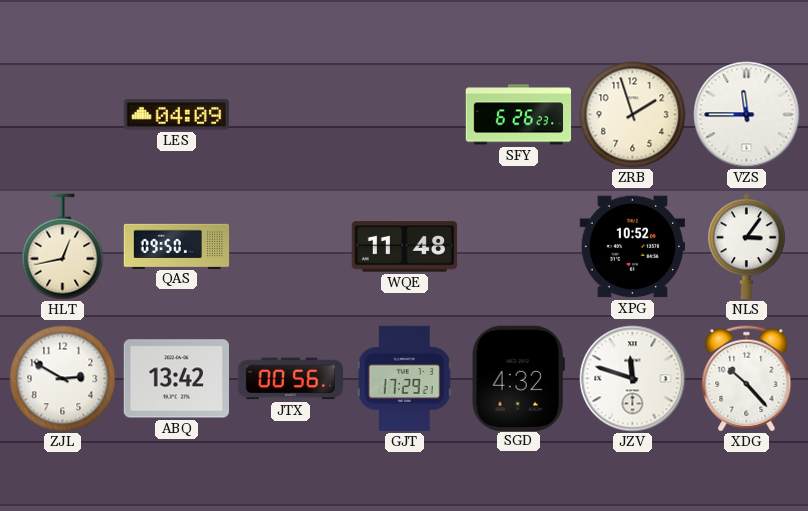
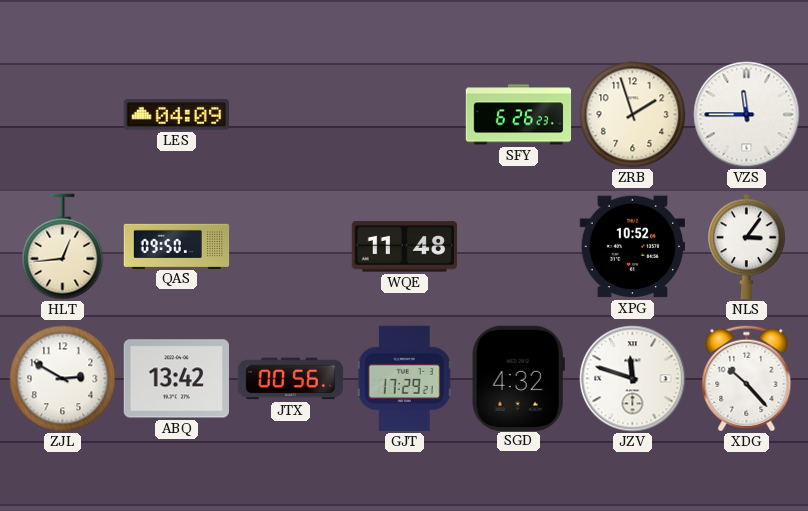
HLT: 12:43 -> 12:44 (63, 247)
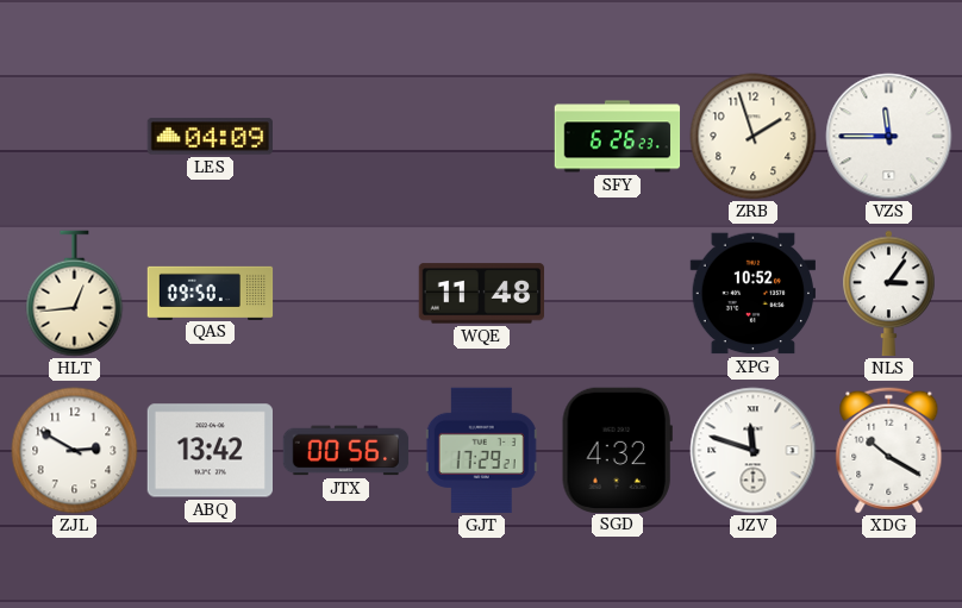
XDG: 10:23 -> 10:20 (889, 451)
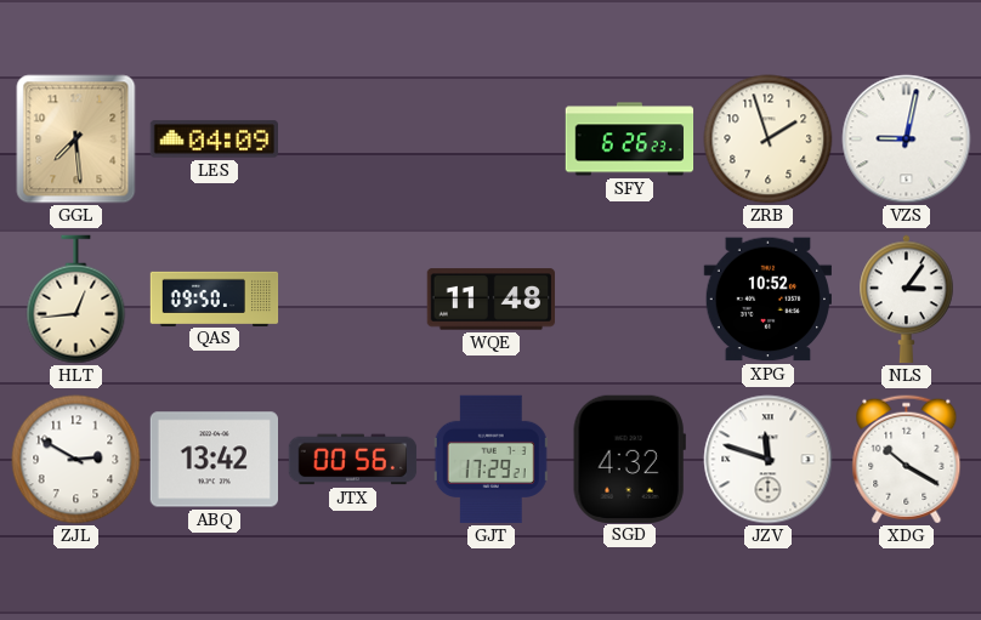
GGL: none -> 7:29 (76, 140)
VZS: 11:45 -> 9:02 (907, 140)
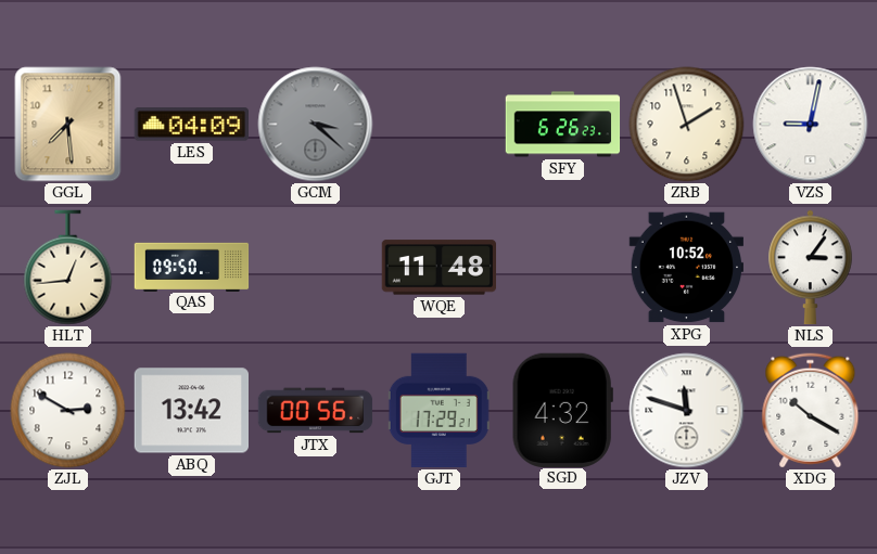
GCM: none -> 3:22 (316, 125)
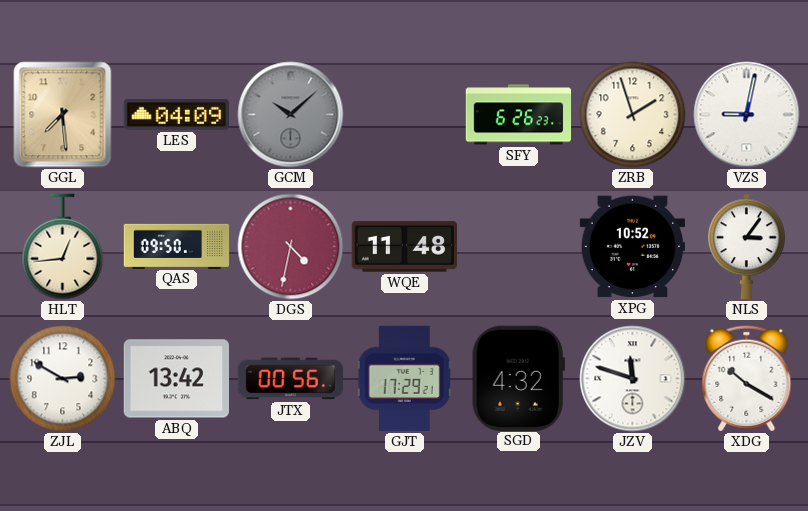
GCM: 3:22 -> 10:08 (291, 115)
DGS: none -> 4:32 (291, 247)
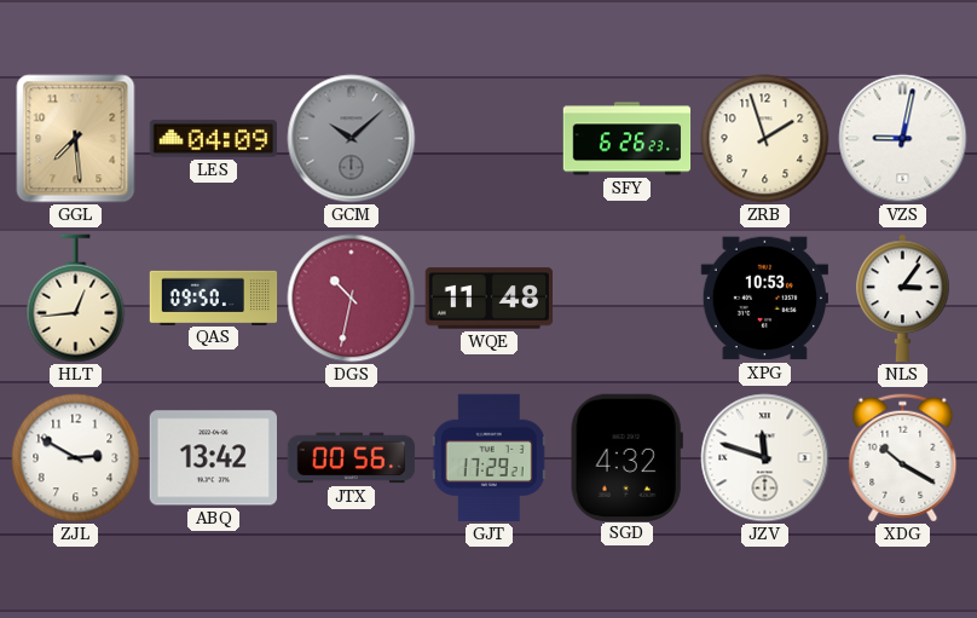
DGS: 4:32 -> 10:32 (352, 299)
XPG: 10:52 -> 10:53 (764, 299)
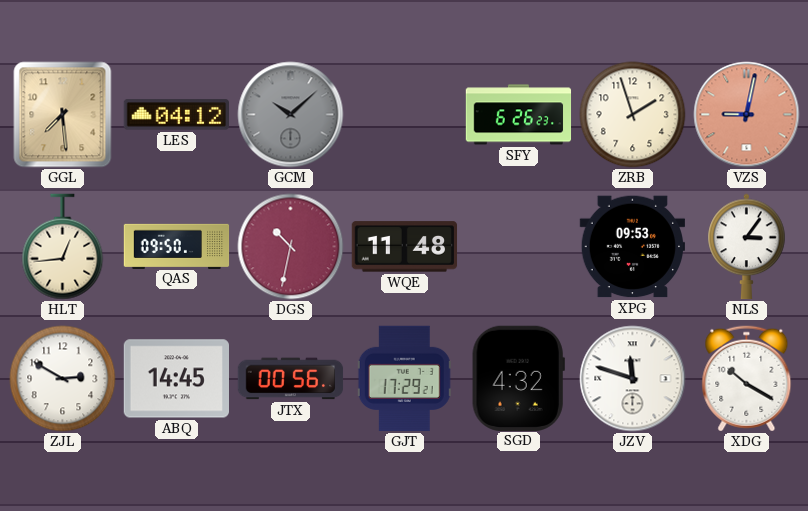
LES: 04:09 -> 04:12 (176, 115)
VZS dial: white -> salmon (747, 115)
XPG: 10:53 -> 09:53 (632, 247)
ABQ: 13:42 -> 14:45 (176, 379)
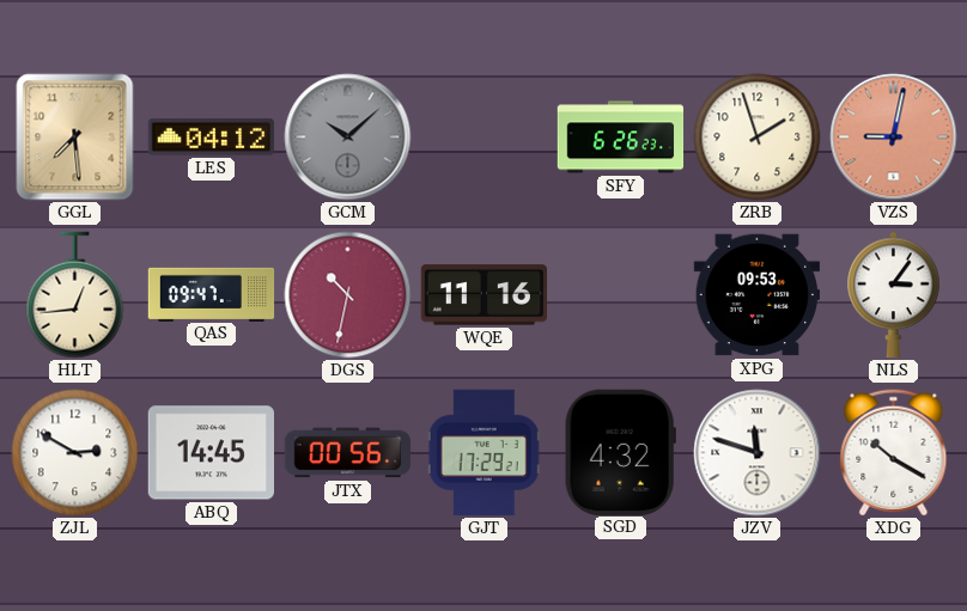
QAS: 09:50 -> 09:47 (212, 294)
WQE: 11:48 -> 11:16 (485, 295)
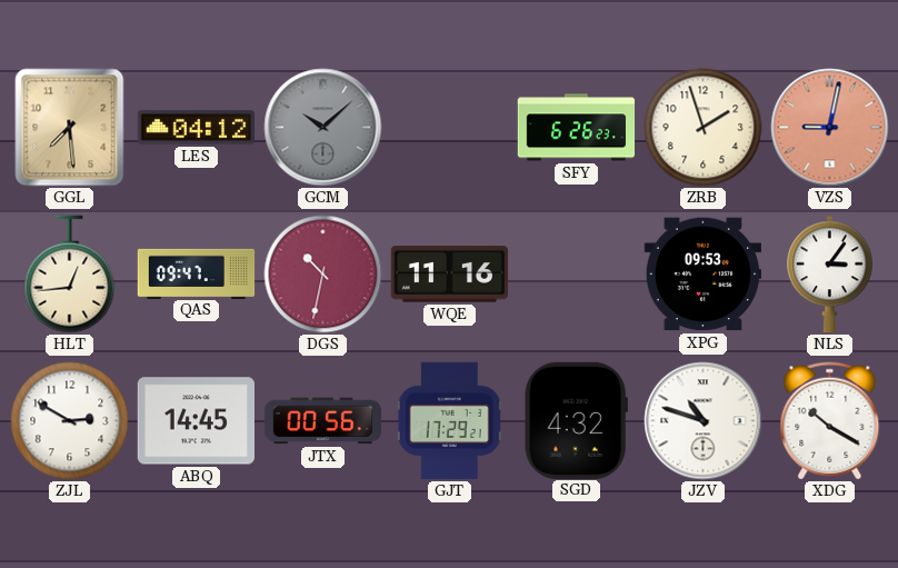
JZV: 11:48 -> 10:48 (704, 421)
